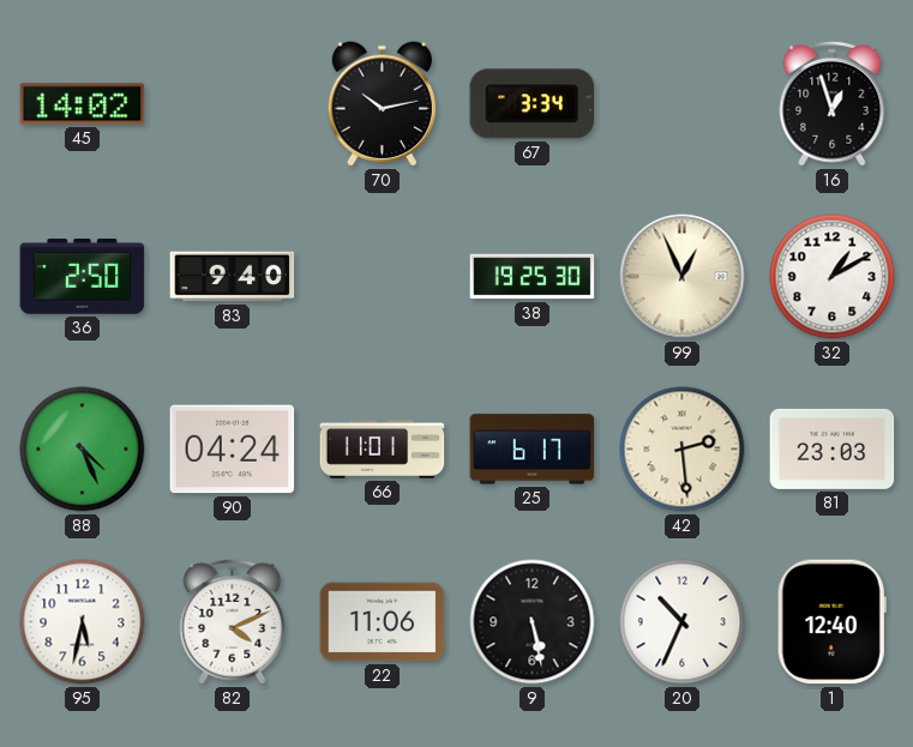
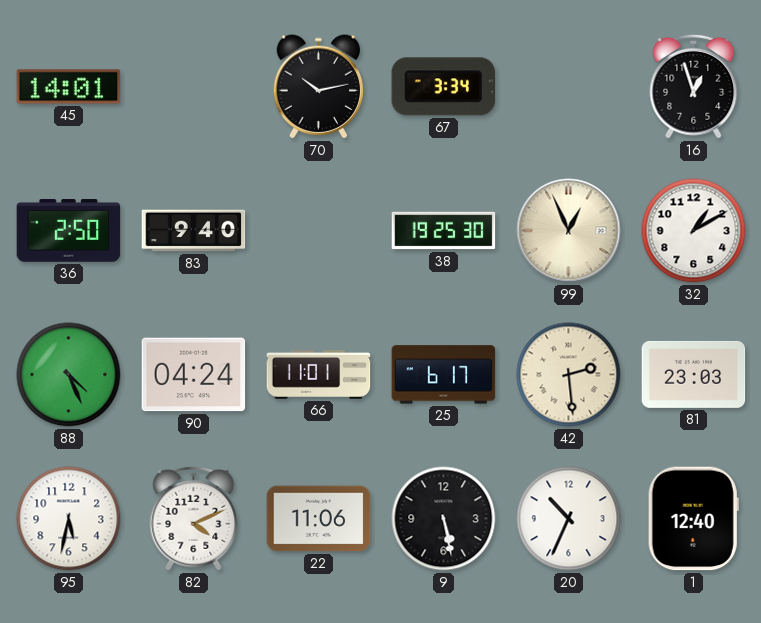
45: 14:02 -> 14:01 (69, 87)
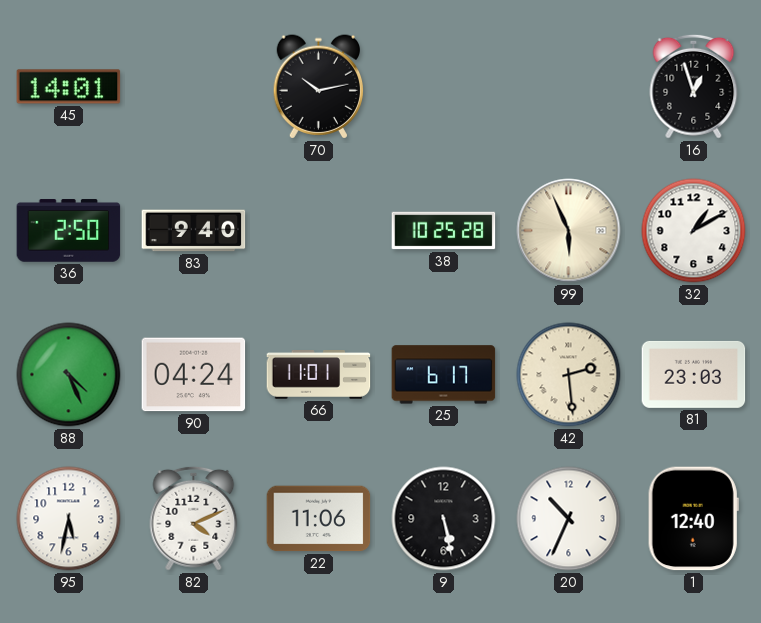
67: 3:34 -> none (444, 87)
38: 19:25 -> 10:25 (444, 231)
99: 12:56 -> 5:56 (569, 231)
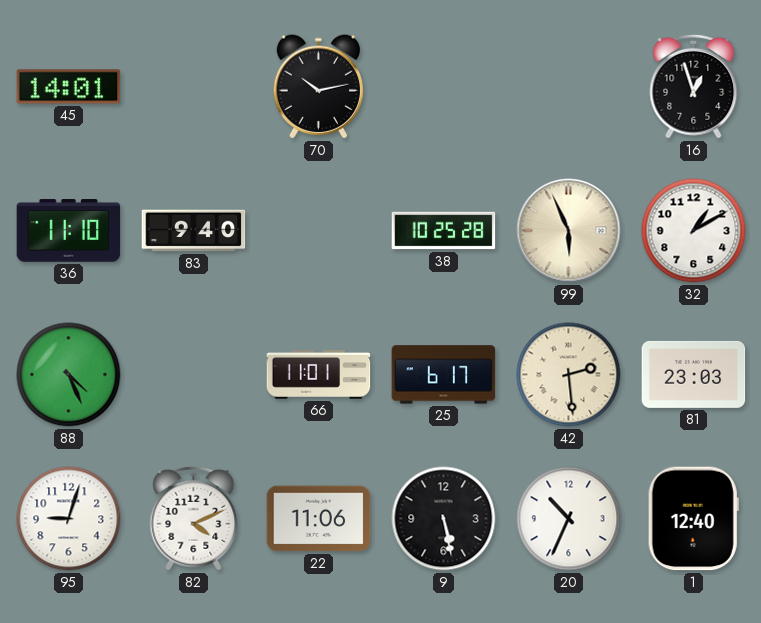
36: 2:50 -> 11:10 (69, 231)
90: 04:24 -> none (194, 375)
95: 5:32 -> 9:03 (69, 519)
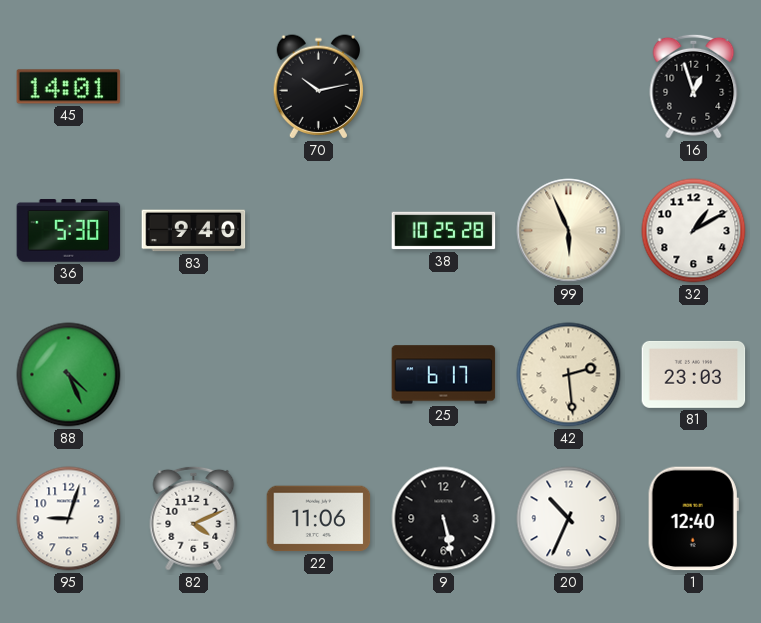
36: 11:10 -> 5:30 (69, 231)
66: 11:01 -> none (319, 375)
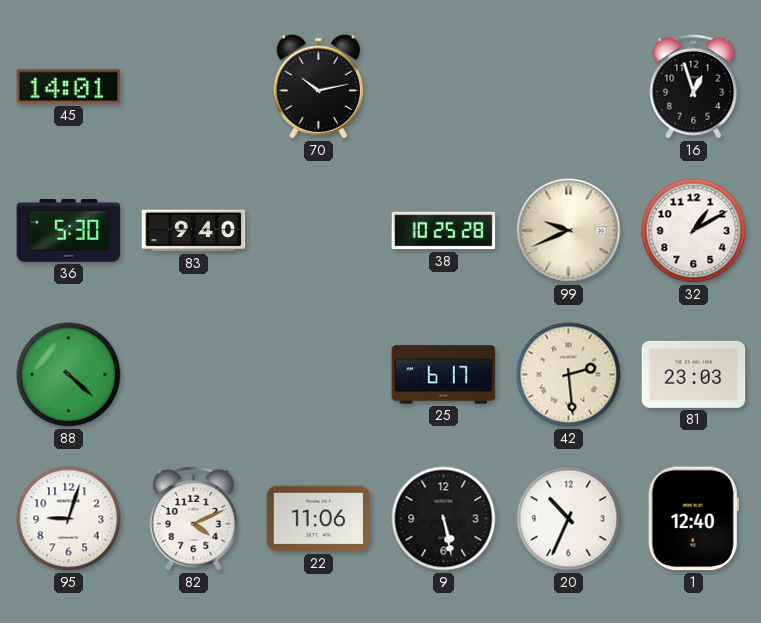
99: 5:56 -> 9:41 (569, 231)
88: 4:26 -> 4:22 (69, 375)
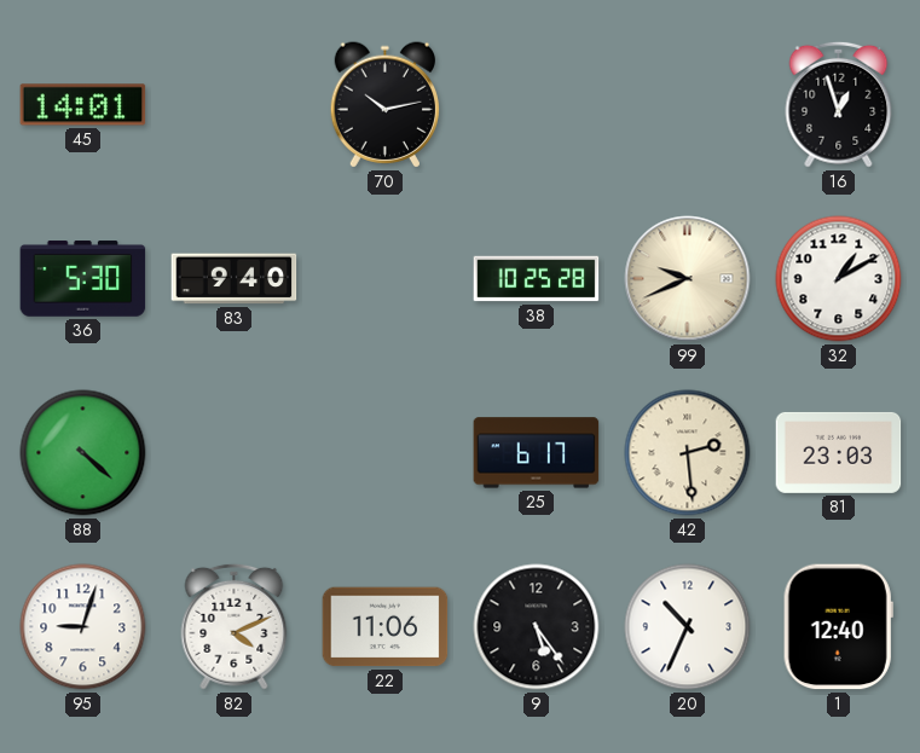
9: 5:28 -> 5:24 (537, 627)
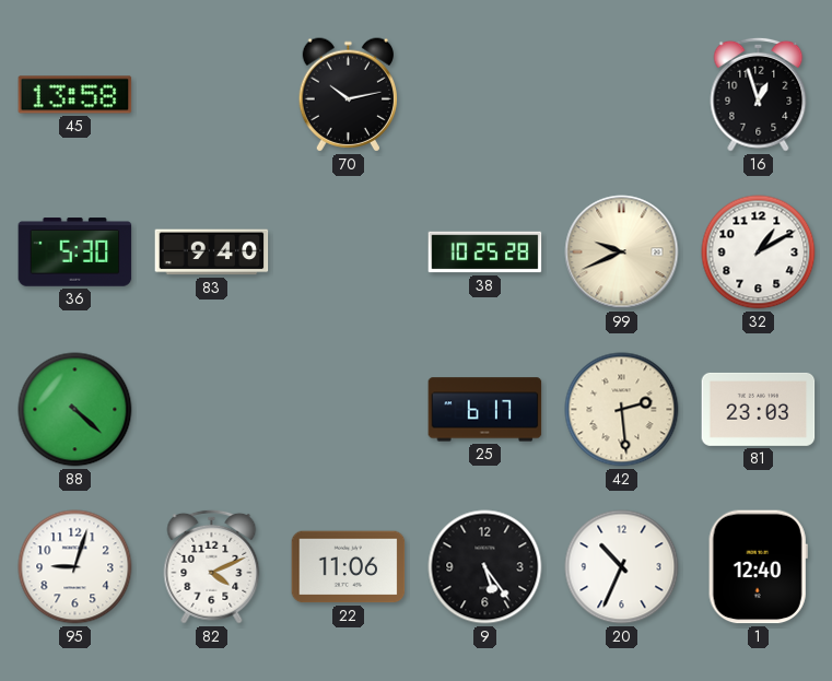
45: 14:01 -> 13:58 (75, 95)
